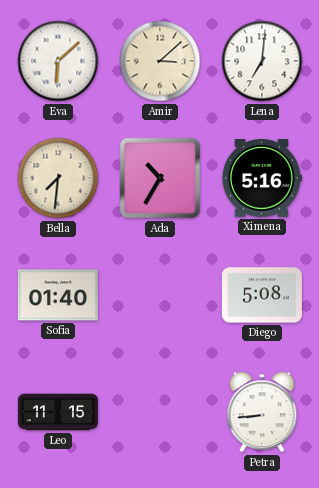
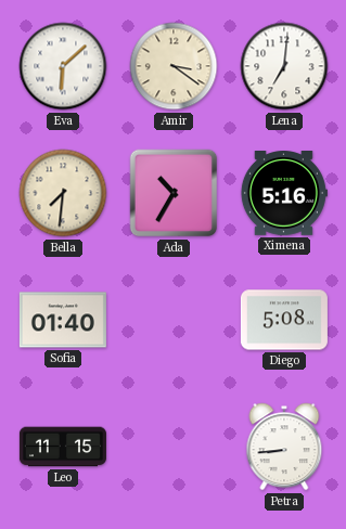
Amir: 3:08 -> 3:21 (174, 66)
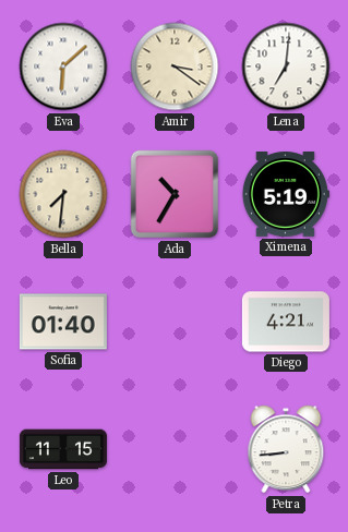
Ximena: 5:16 -> 5:19 (285, 195)
Diego: 5:08 -> 4:21 (286, 322)
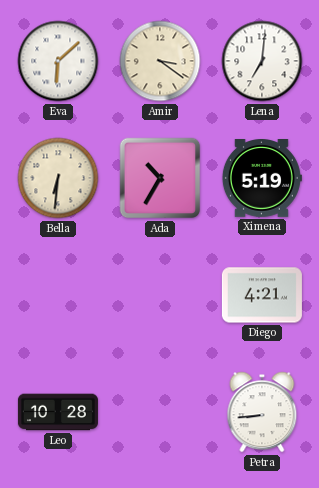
Bella: 7:31 -> 6:31 (58, 178)
Sofia: 01:40 -> none (63, 322)
Leo: 11:15 -> 10:28 (58, 412)
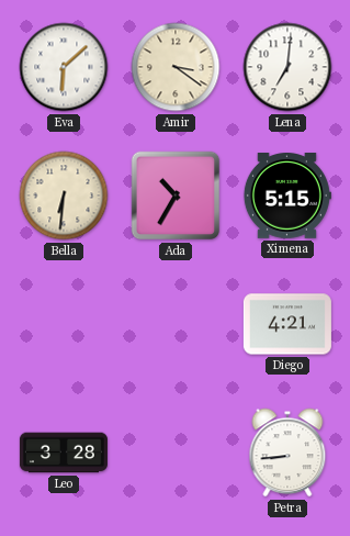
Ximena: 5:19 -> 5:15 (286, 197)
Leo: 10:28 -> 3:28 (64, 453)
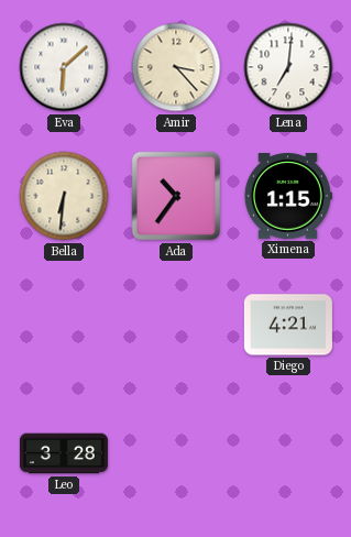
Amir: 3:21 -> 3:23 (176, 67)
Ada: 10:35 -> 10:36 (176, 196)
Ximena: 5:15 -> 1:15 (287, 197)
Petra: 8:44 -> none (287, 453)
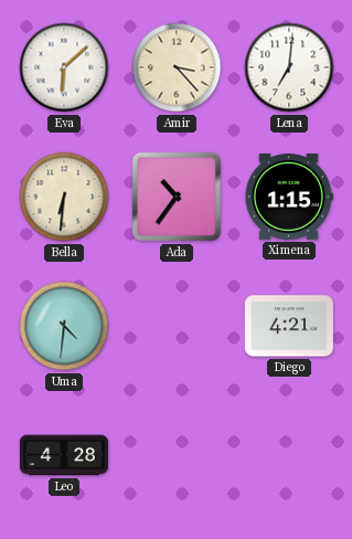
Uma: none -> 4:31 (64, 326)
Leo: 3:28 -> 4:28 (64, 455)
